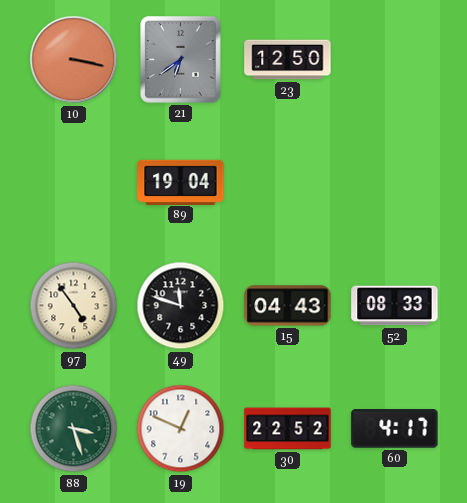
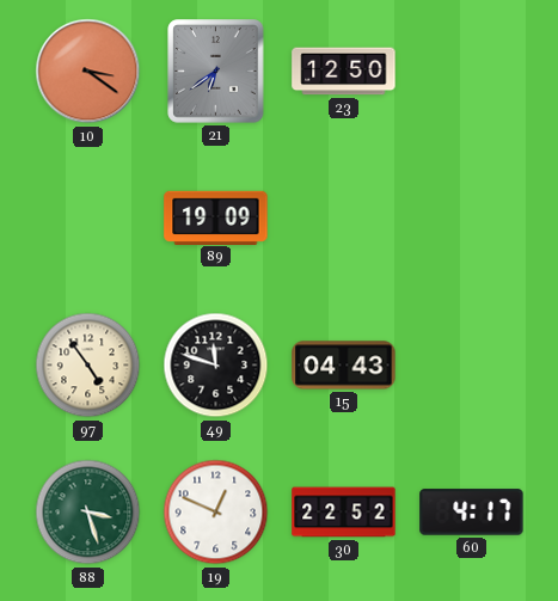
10: 3:17 -> 3:21 (88, 72)
89: 19:04 -> 19:09 (216, 217)
52: 08:33 -> none (395, 306)
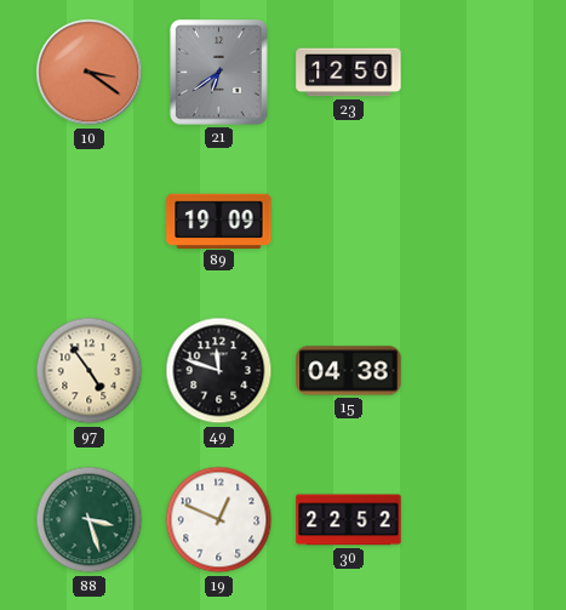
15: 04:43 -> 04:38 (349, 371)
60: 4:17 -> none (472, 513)
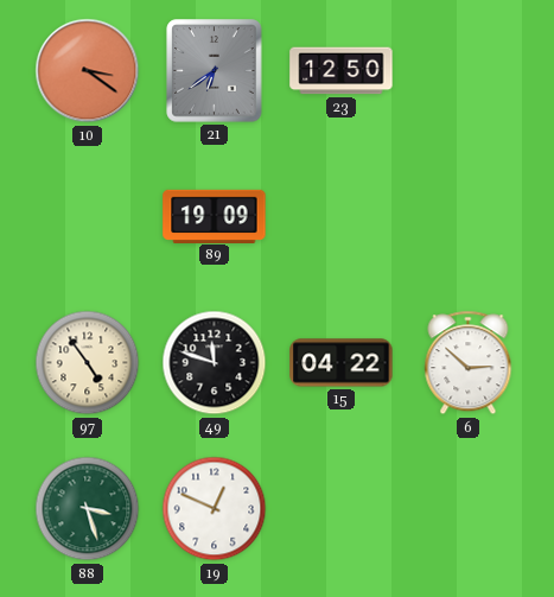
15: 04:38 -> 04:22 (342, 363)
6: none -> 2:52 (469, 363)
30: 22:52 -> none (349, 520)
